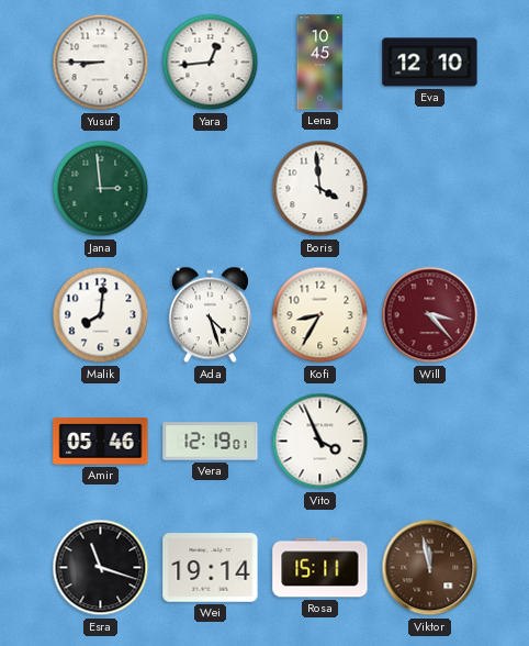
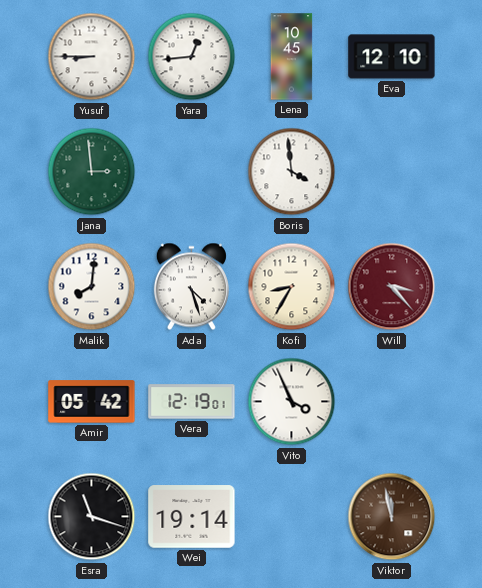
Amir: 05:46 -> 05:42 (92, 402)
Rosa: 15:11 -> none (320, 568)
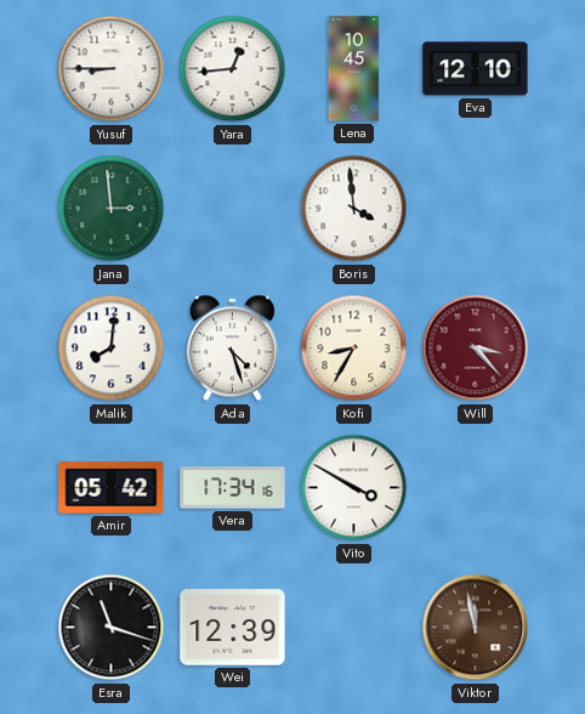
Vera: 12:19 -> 17:34 (233, 488)
Vito: 3:56 -> 3:50 (354, 488)
Wei: 19:14 -> 12:39 (233, 628)
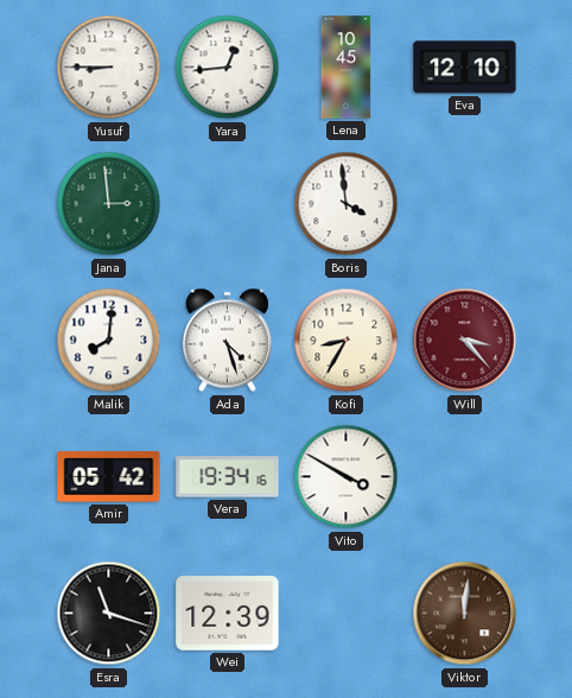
Vera: 17:34 -> 19:34 (228, 477)
Viktor: 11:58 -> 12:01 (465, 614)
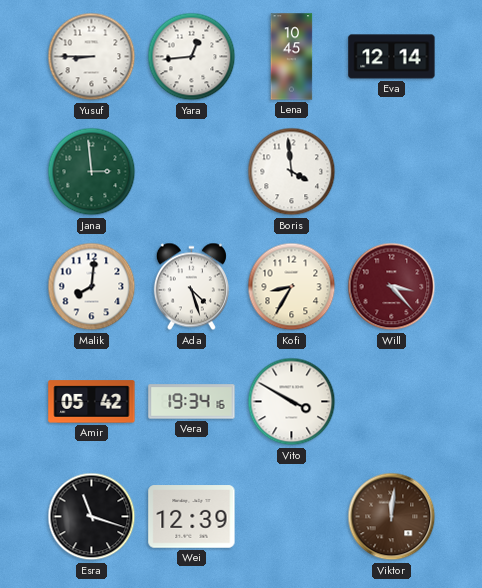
Eva: 12:10 -> 12:14 (392, 57)
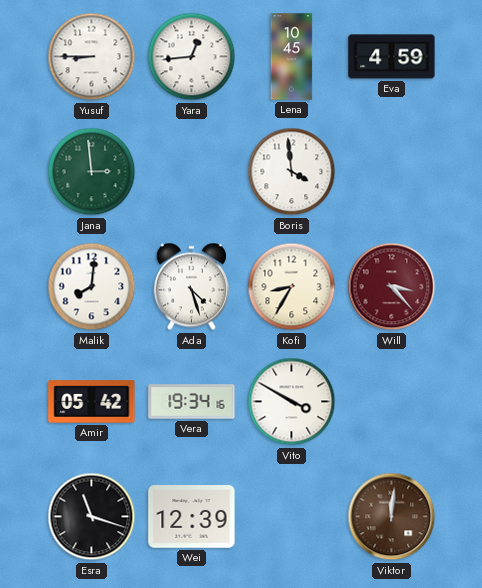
Eva: 12:14 -> 4:59 (392, 57)
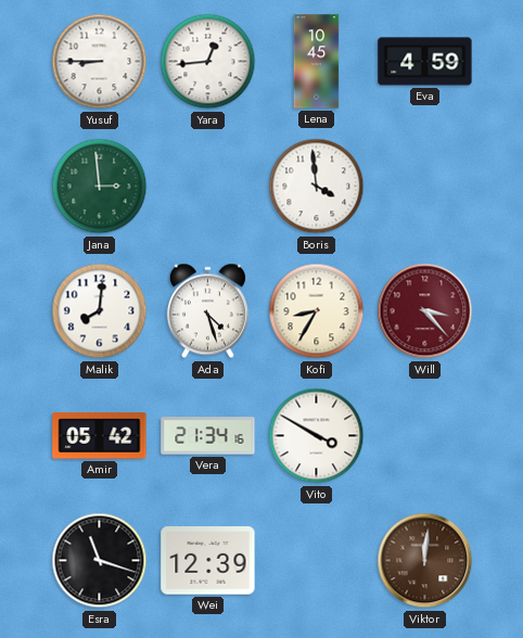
Vera: 19:34 -> 21:34 (208, 436)
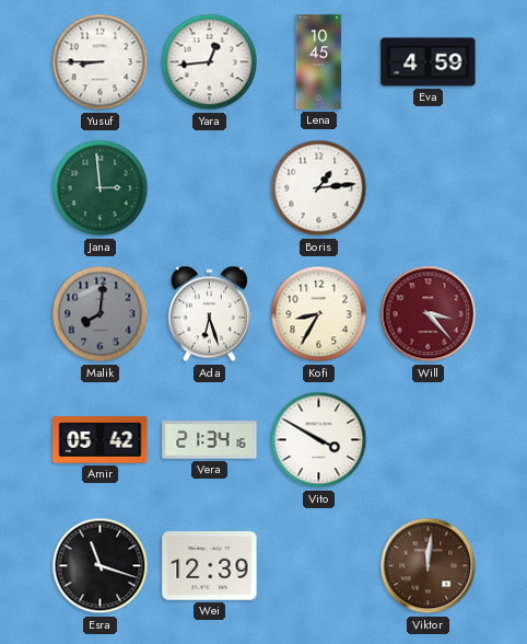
Boris: 3:59 -> 1:14 (319, 188)
Malik dial: white -> grey (101, 314)
Ada: 4:27 -> 6:27 (209, 314)
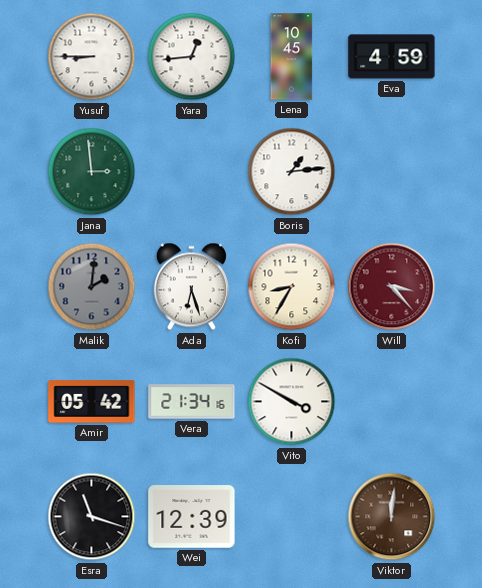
Malik: 8:01 -> 2:01 (92, 287)
